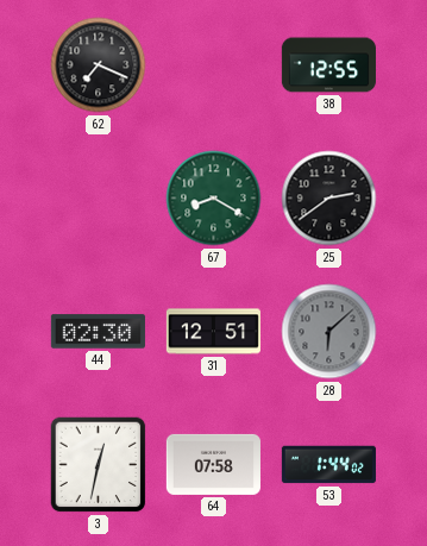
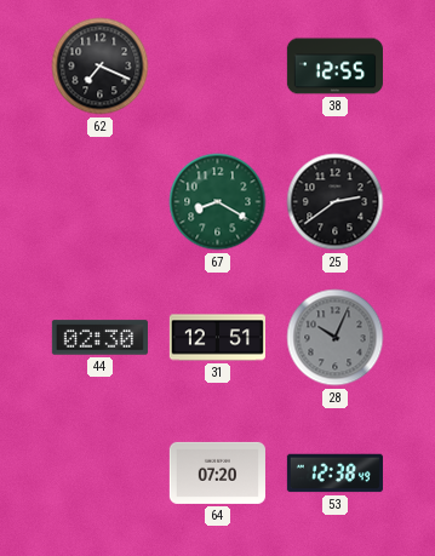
28: 6:08 -> 10:04 (336, 338)
3: 12:32 -> none (99, 465)
64: 07:58 -> 07:20 (217, 472)
53: 1:44 -> 12:38 (334, 474)
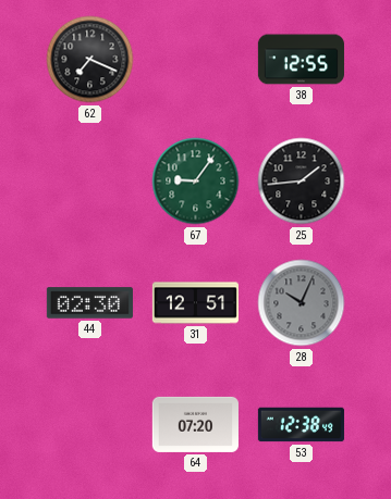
67: 8:20 -> 9:06 (196, 182)
25: 2:39 -> 1:44 (302, 182)
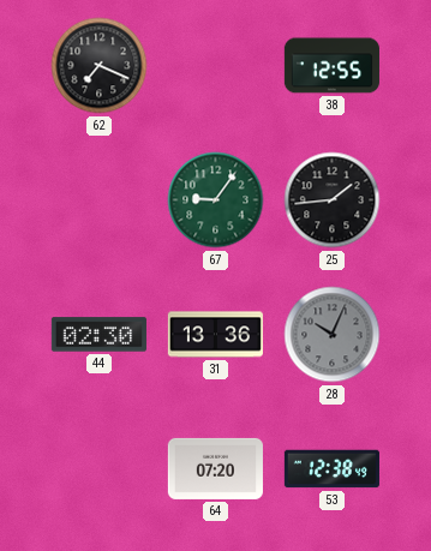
31: 12:51 -> 13:36 (215, 335)
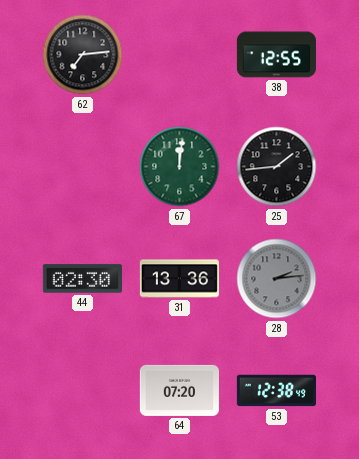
62: 7:19 -> 7:14 (83, 55)
67: 9:06 -> 12:01 (180, 167)
28: 10:04 -> 2:14 (277, 279)
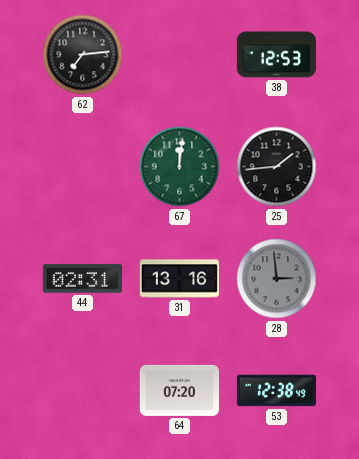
38: 12:55 -> 12:53 (276, 55)
44: 02:30 -> 02:31 (82, 279)
31: 13:36 -> 13:16 (179, 279)
28: 2:14 -> 2:59 (277, 279)
